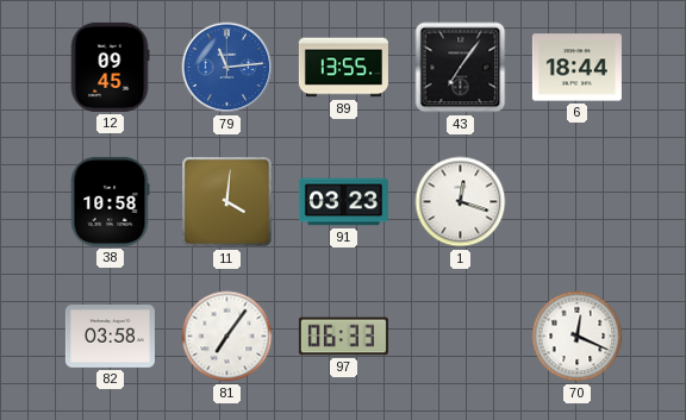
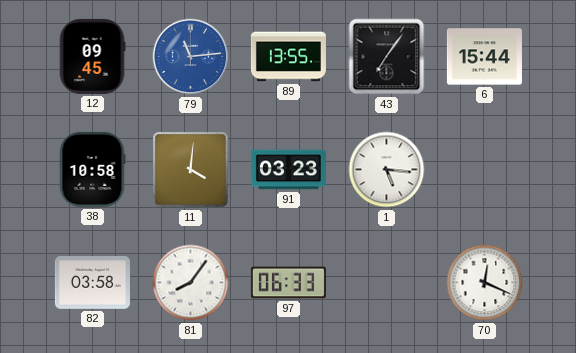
6: 18:44 -> 15:44 (484, 57)
1: 12:18 -> 5:16 (387, 170)
81: 7:06 -> 8:06 (191, 283)
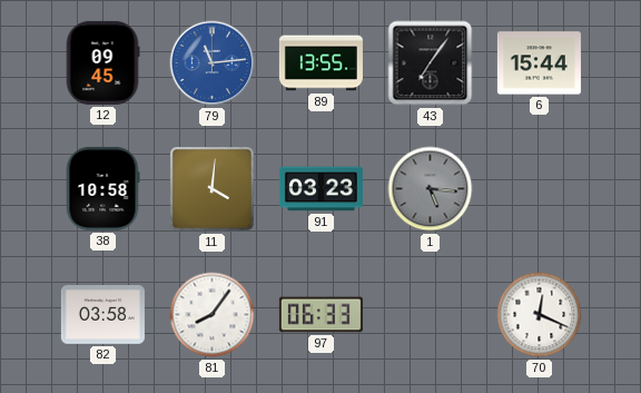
1 dial: white -> grey (431, 189)
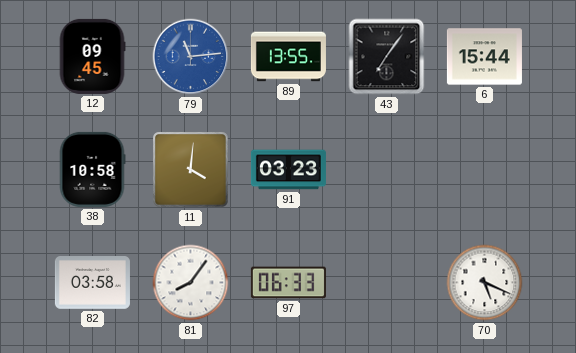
1: 5:16 -> none (431, 189)
70: 12:19 -> 5:19 (485, 283)
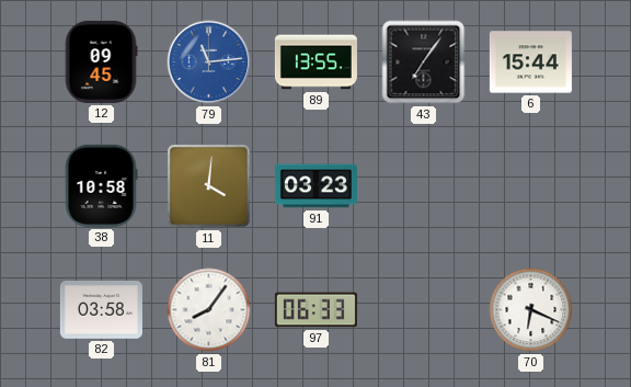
70: 5:19 -> 6:19 (531, 310)
